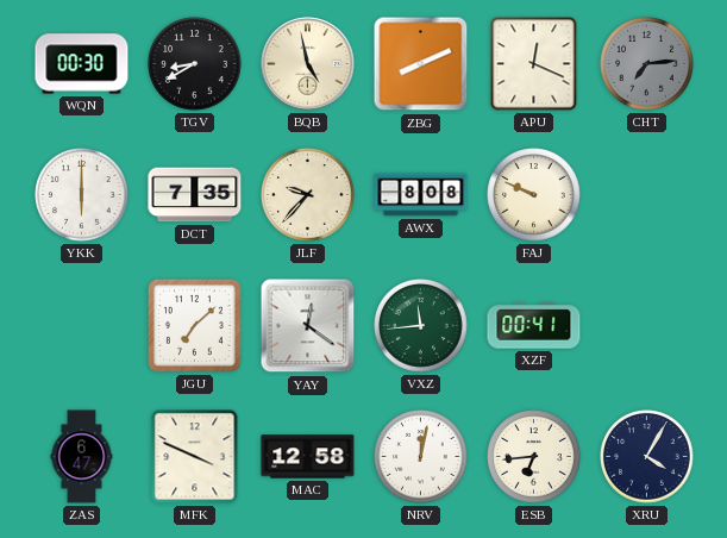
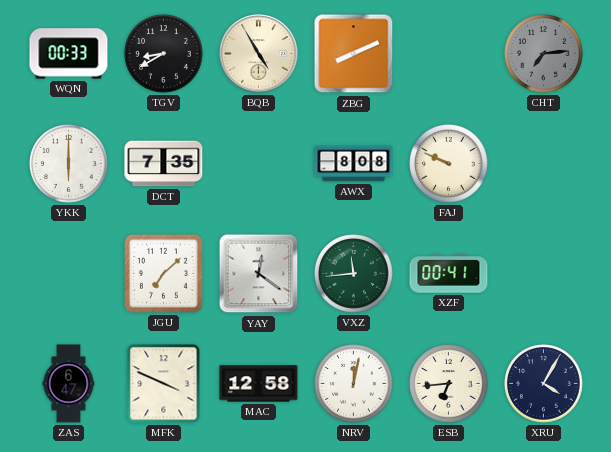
WQN: 00:30 -> 00:33 (69, 54)
BQB: 4:58 -> 4:55 (259, 54)
APU: 12:19 -> none (534, 64)
JLF: 9:37 -> none (308, 195)
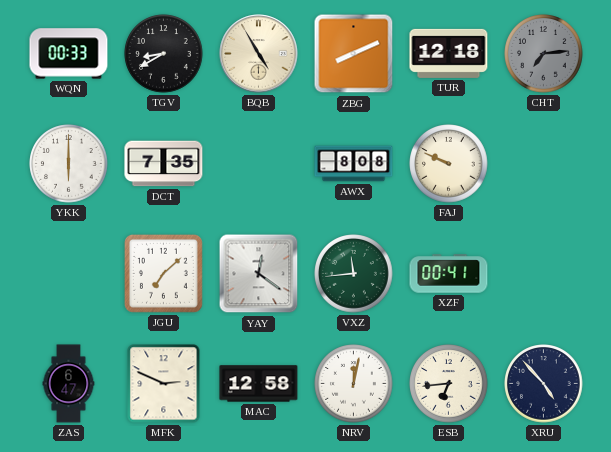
TUR: none -> 12:18 (449, 53)
MFK: 3:49 -> 2:49 (164, 384)
XRU: 4:05 -> 4:53 (544, 384)
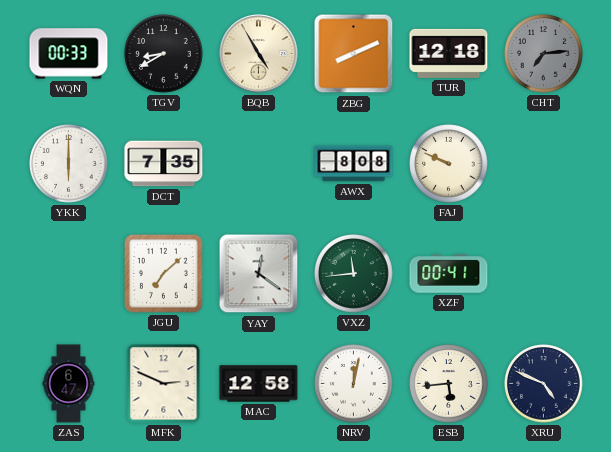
ESB: 6:44 -> 5:44 (449, 384)
XRU: 4:53 -> 4:49 (544, 384)
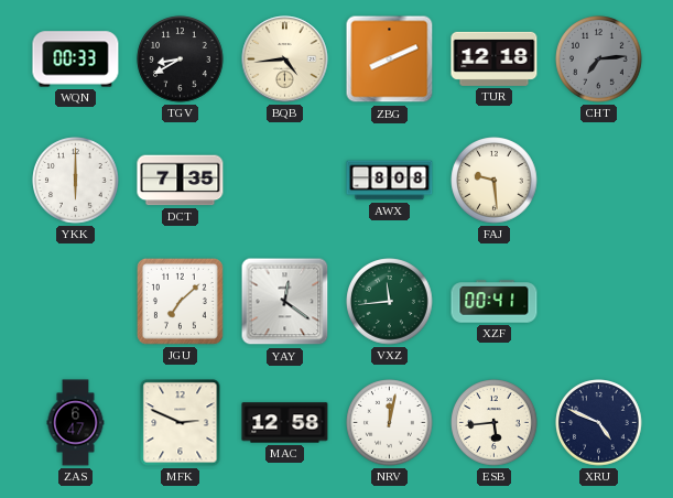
BQB: 4:55 -> 4:44 (285, 59)
FAJ: 9:49 -> 9:29 (495, 181)
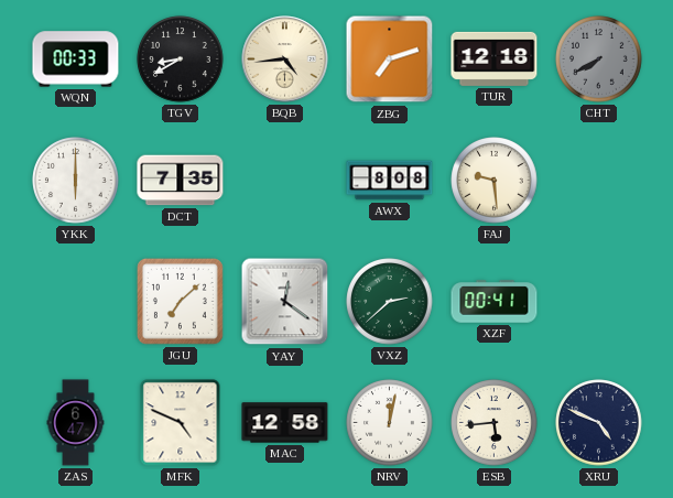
ZBG: 8:11 -> 7:12 (390, 59)
CHT: 7:14 -> 7:40 (599, 59)
VXZ: 11:44 -> 2:38 (390, 302)
MFK: 2:49 -> 4:49 (181, 423)
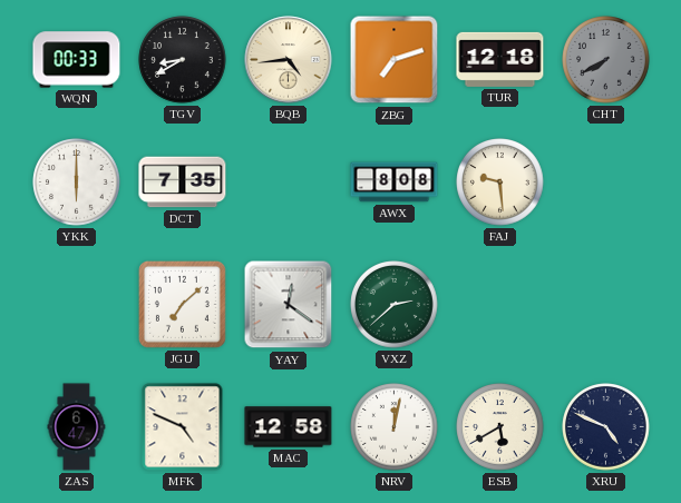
XZF: 00:41 -> none (495, 302)
ESB: 5:44 -> 5:40 (500, 427)
